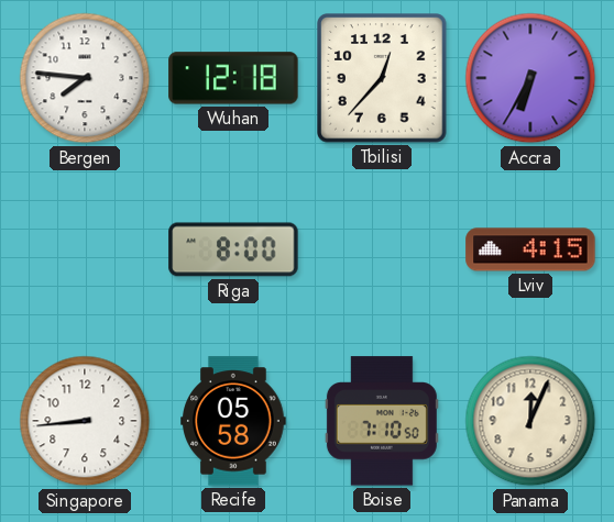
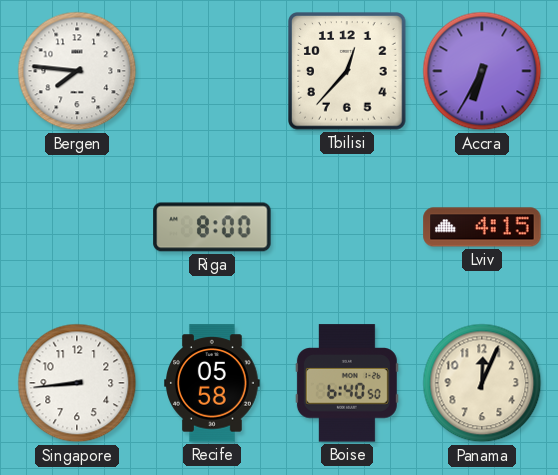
Wuhan: 12:18 -> none (233, 78)
Boise: 7:10 -> 6:40 (347, 383)
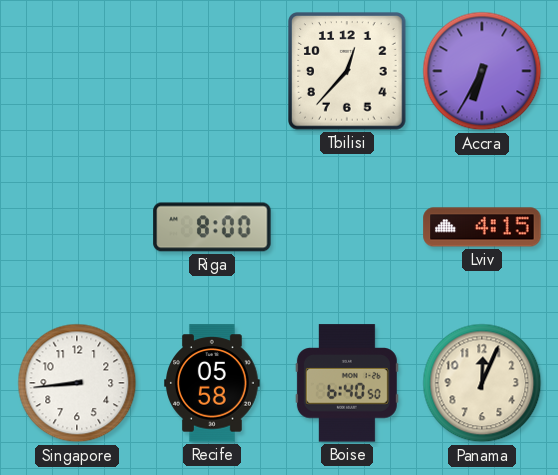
Bergen: 7:46 -> none (77, 71)
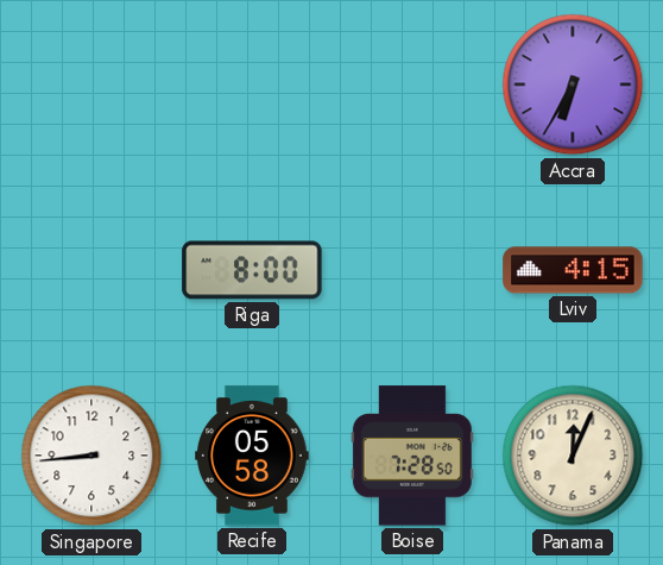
Tbilisi: 12:37 -> none (347, 71)
Boise: 6:40 -> 7:28 (412, 456)
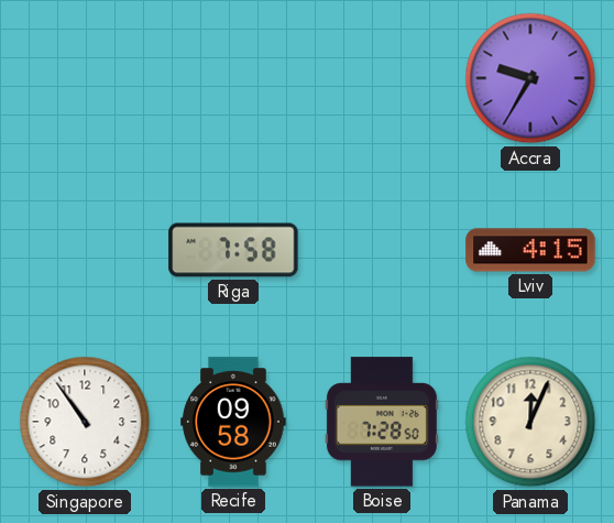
Accra: 6:35 -> 9:35 (530, 78)
Riga: 8:00 -> 7:58 (233, 250)
Singapore: 8:44 -> 10:54 (85, 422)
Recife: 05:58 -> 09:58 (234, 422)
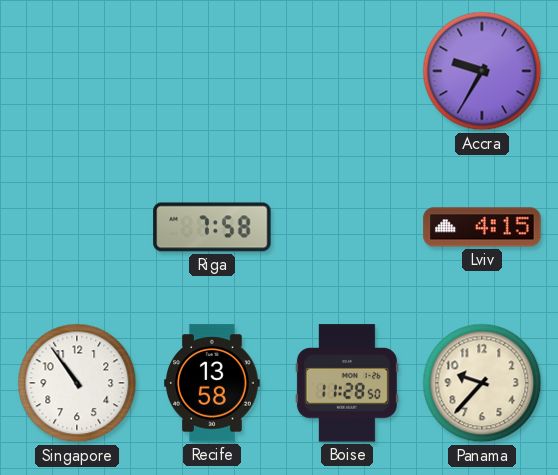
Recife: 09:58 -> 13:58 (213, 383)
Boise: 7:28 -> 11:28 (347, 383)
Panama: 12:04 -> 9:37 (482, 383)
